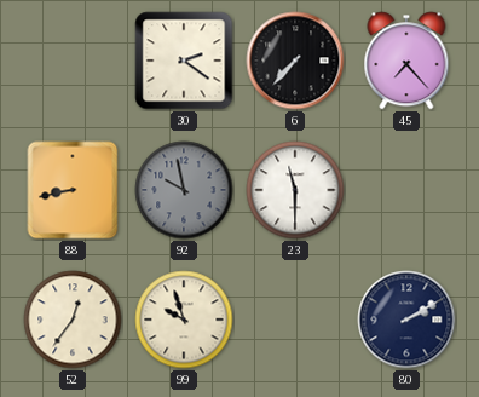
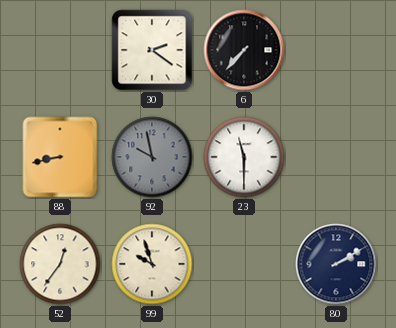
45: 7:23 -> none (406, 61)
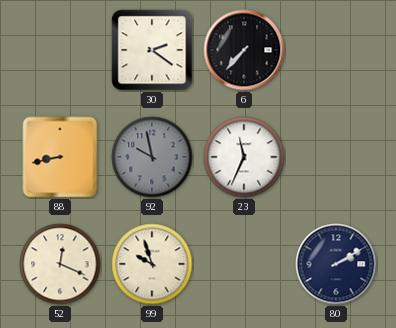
23: 11:30 -> 11:34 (244, 157)
52: 12:36 -> 12:19 (60, 264)
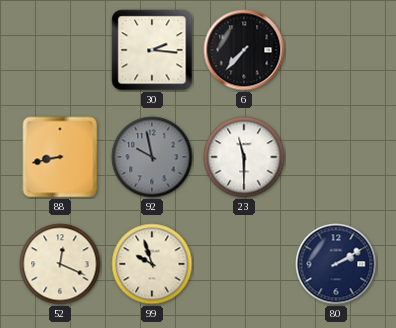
30: 2:21 -> 2:16 (152, 50)
23: 11:34 -> 11:30 (244, 157)
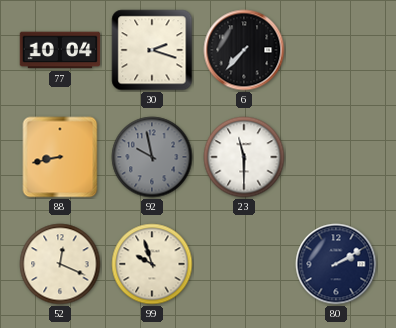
77: none -> 10:04 (60, 50)
30: 2:16 -> 2:18 (152, 50)
